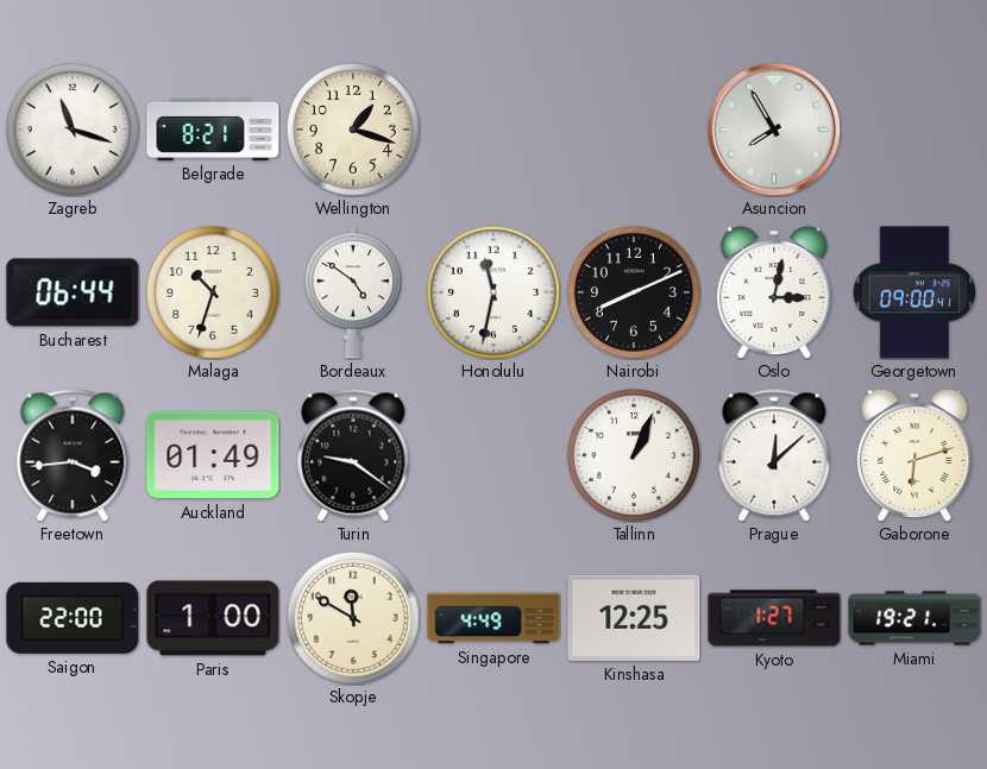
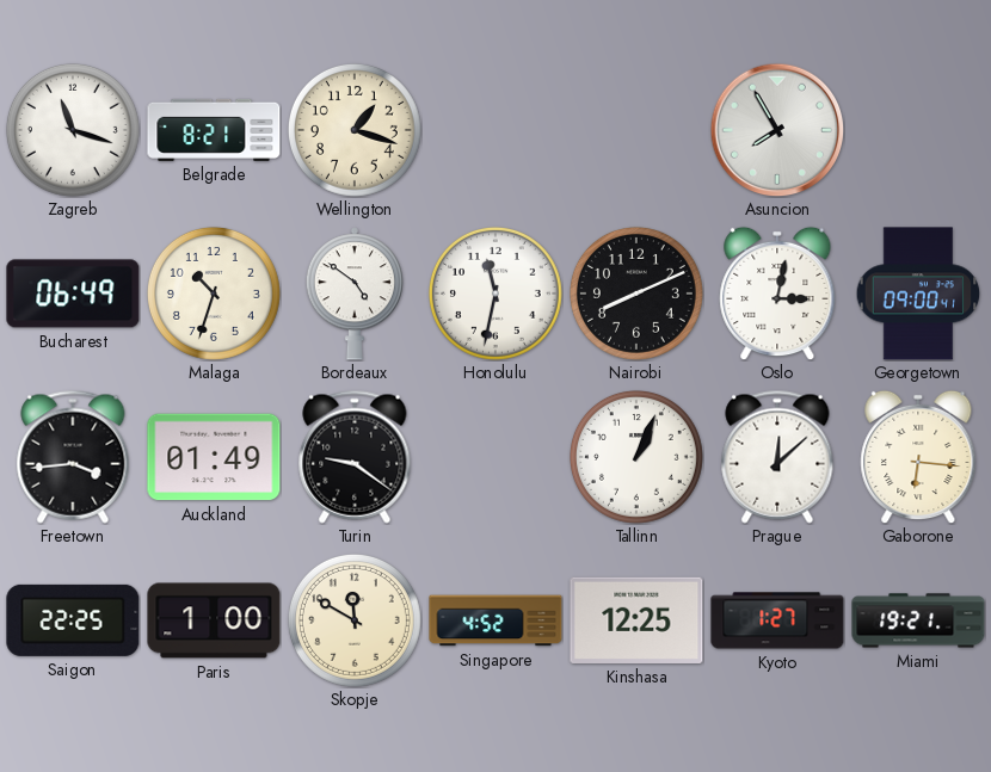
Bucharest: 06:44 -> 06:49 (73, 294)
Gaborone: 6:12 -> 6:16 (918, 457)
Saigon: 22:00 -> 22:25 (73, 620)
Singapore: 4:49 -> 4:52 (496, 620)
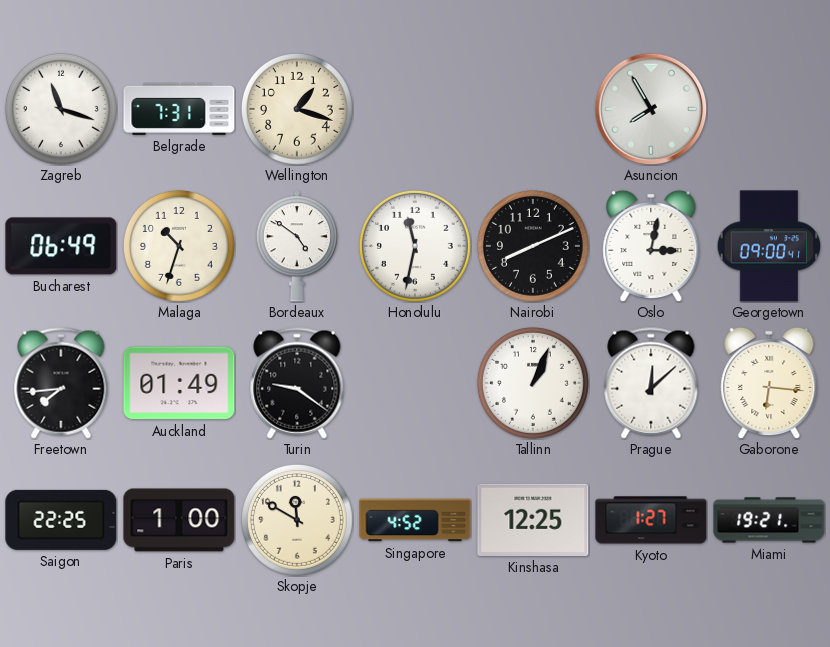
Belgrade: 8:21 -> 7:31 (179, 109)
Freetown: 3:44 -> 7:44 (61, 383)
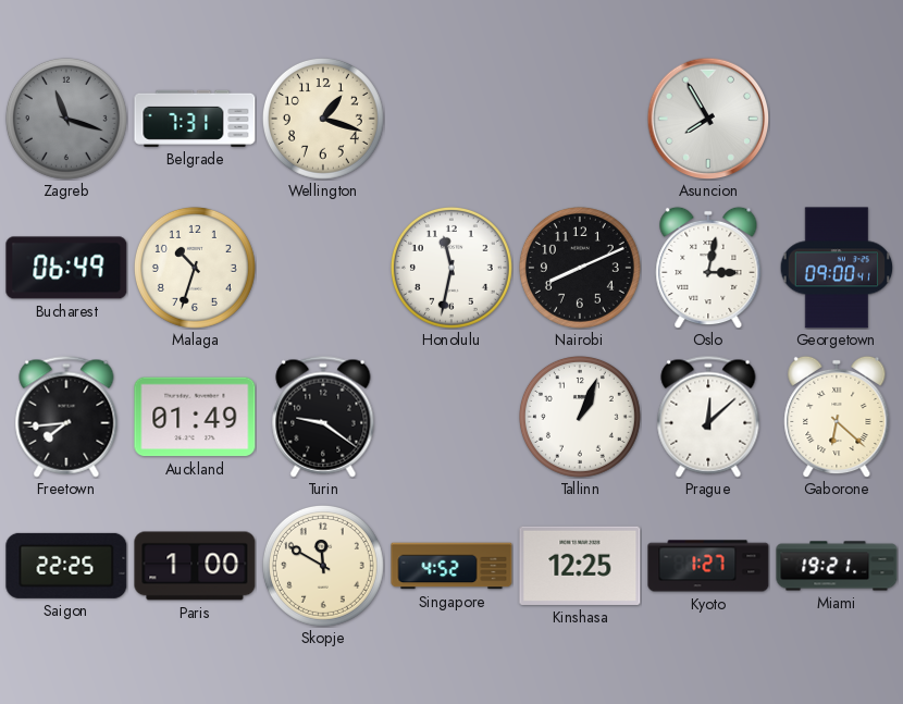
Zagreb dial: white -> grey (66, 119)
Bordeaux: 4:51 -> none (296, 246)
Gaborone: 6:16 -> 6:22 (837, 417)
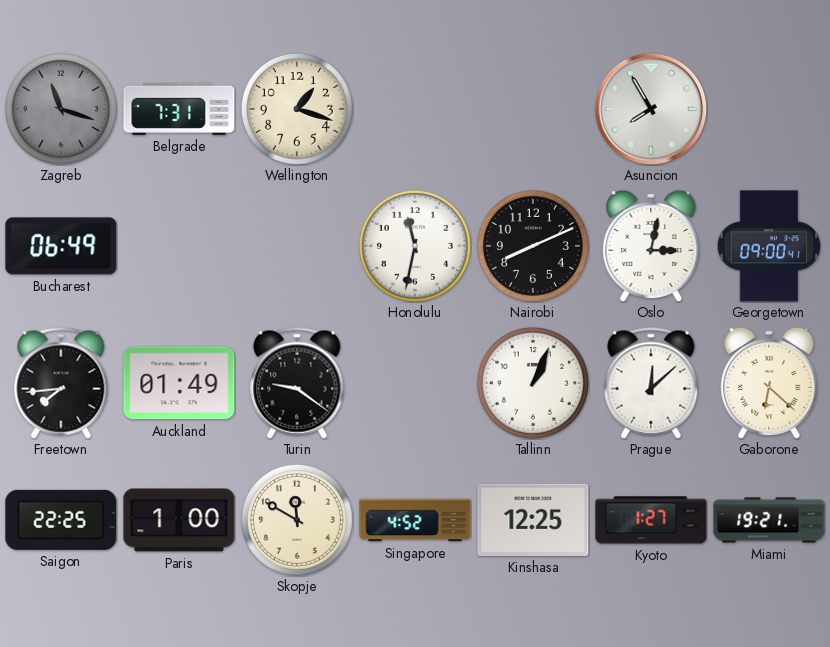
Malaga: 10:33 -> none (195, 268)
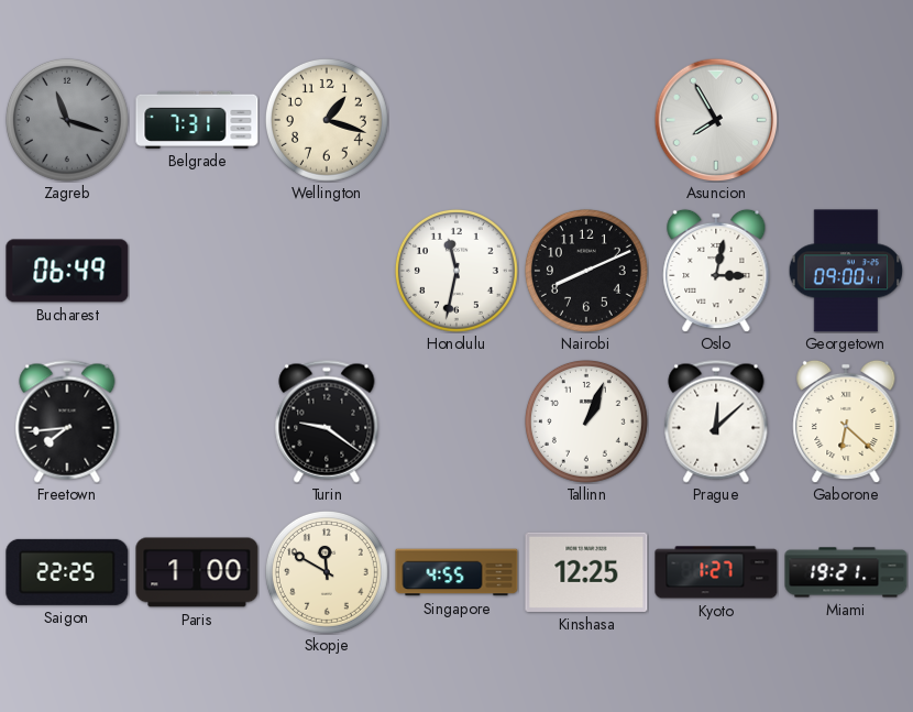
Auckland: 01:49 -> none (179, 383)
Singapore: 4:52 -> 4:55 (457, 572)
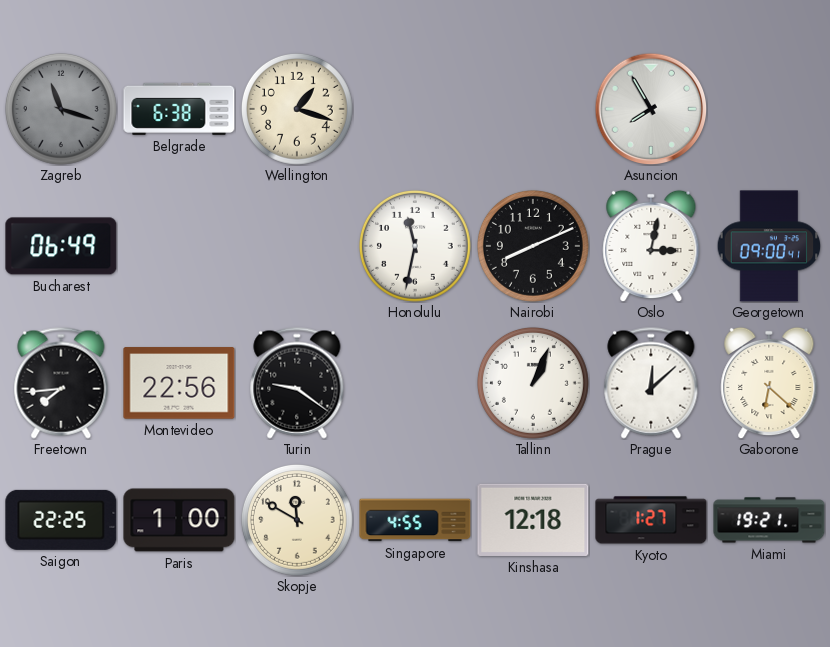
Belgrade: 7:31 -> 6:38 (179, 109)
Montevideo: none -> 22:56 (179, 383)
Kinshasa: 12:25 -> 12:18 (533, 520)
